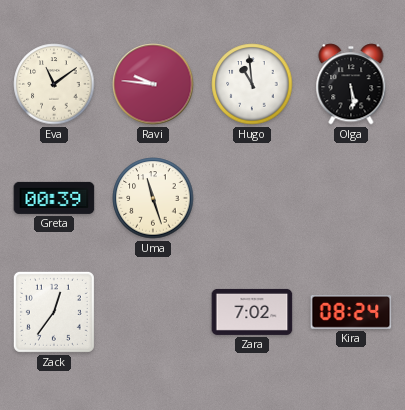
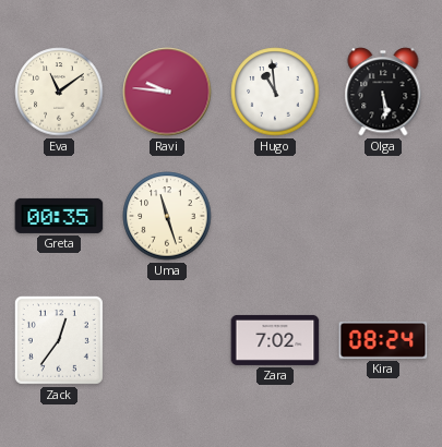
Greta: 00:39 -> 00:35 (59, 216)
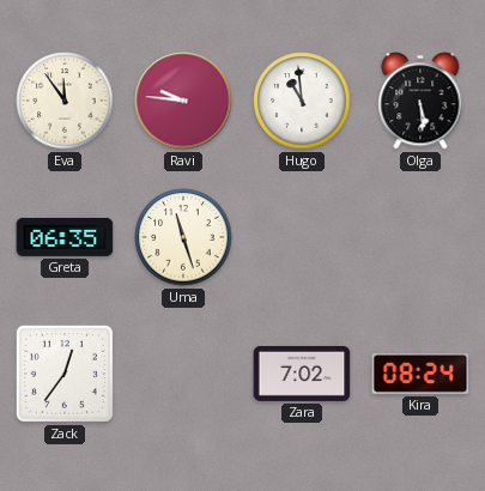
Eva: 11:09 -> 11:54 (65, 101)
Greta: 00:35 -> 06:35 (65, 237)
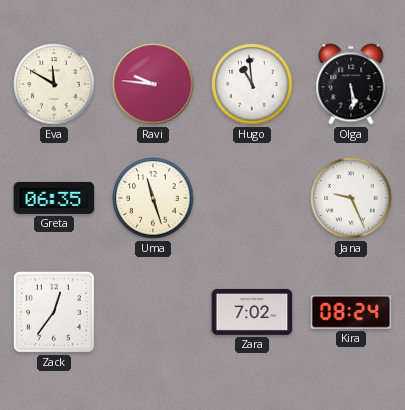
Eva: 11:54 -> 11:50 (54, 84)
Jana: none -> 9:26 (351, 198)
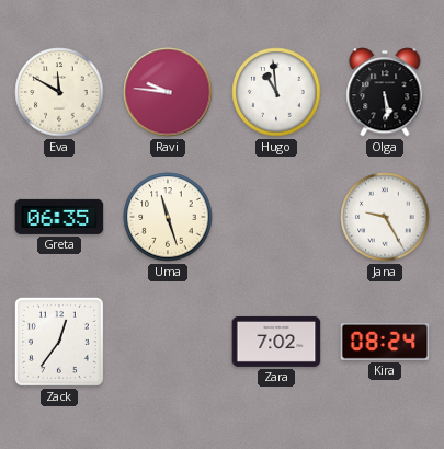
Jana: 9:26 -> 9:25 (385, 217)
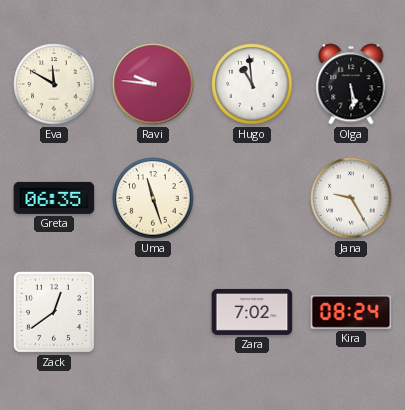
Zack: 12:36 -> 12:39 (54, 312)
